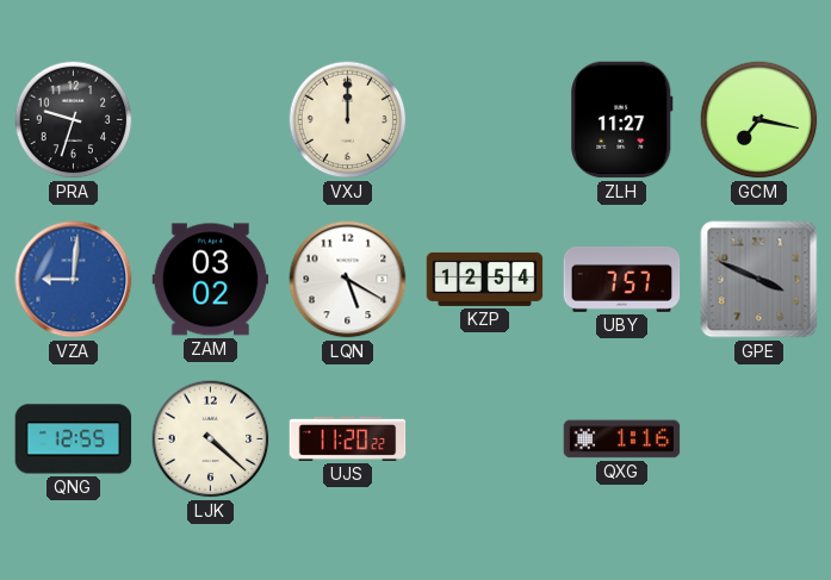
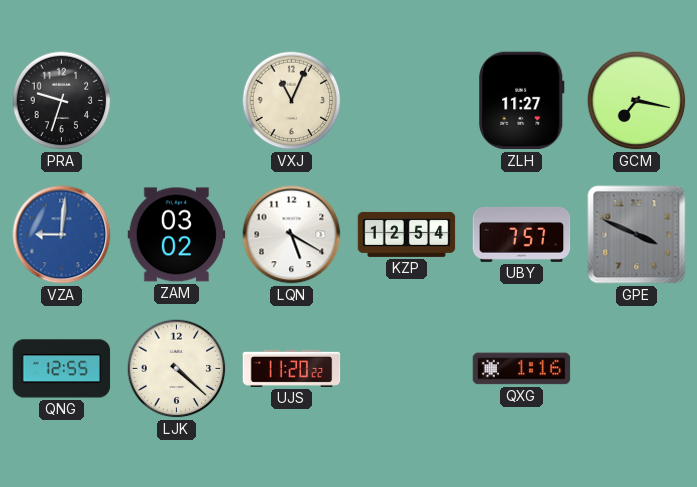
VXJ: 12:00 -> 11:04 (292, 101)
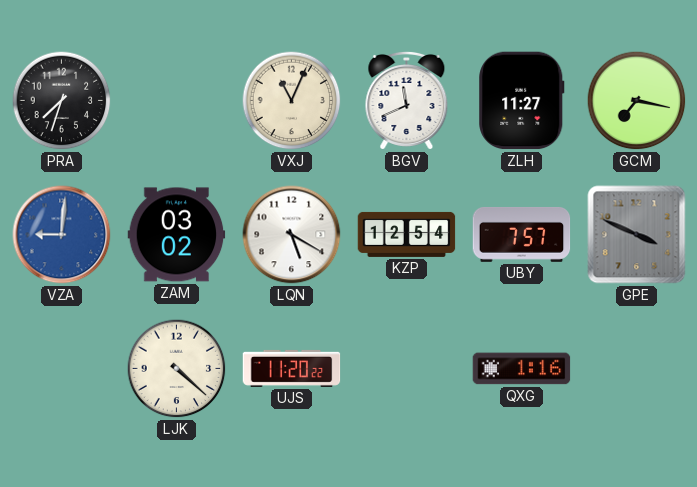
PRA: 9:33 -> 7:33 (62, 101)
BGV: none -> 11:41 (407, 100)
QNG: 12:55 -> none (62, 369)
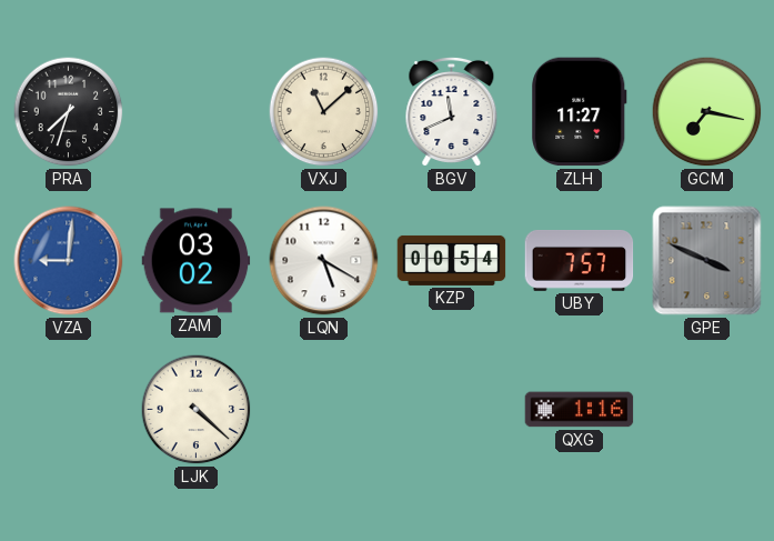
VXJ: 11:04 -> 11:08 (324, 112)
KZP: 12:54 -> 00:54 (452, 260)
UJS: 11:20 -> none (292, 368)
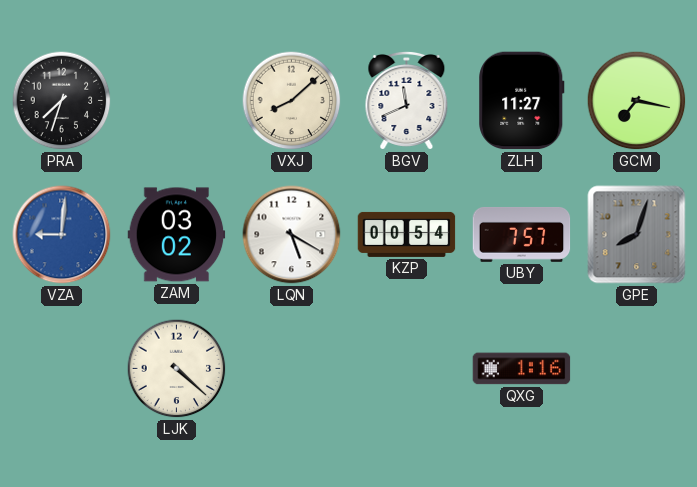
VXJ: 11:08 -> 8:08 (292, 101)
GPE: 3:49 -> 8:03 (637, 235)
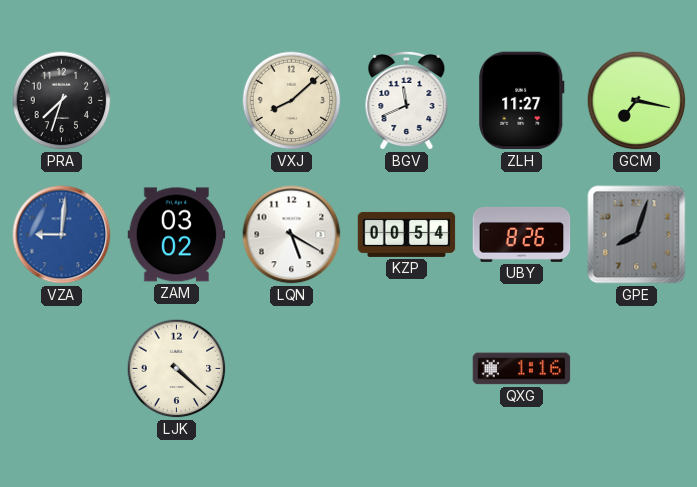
UBY: 7:57 -> 8:26 (522, 234)
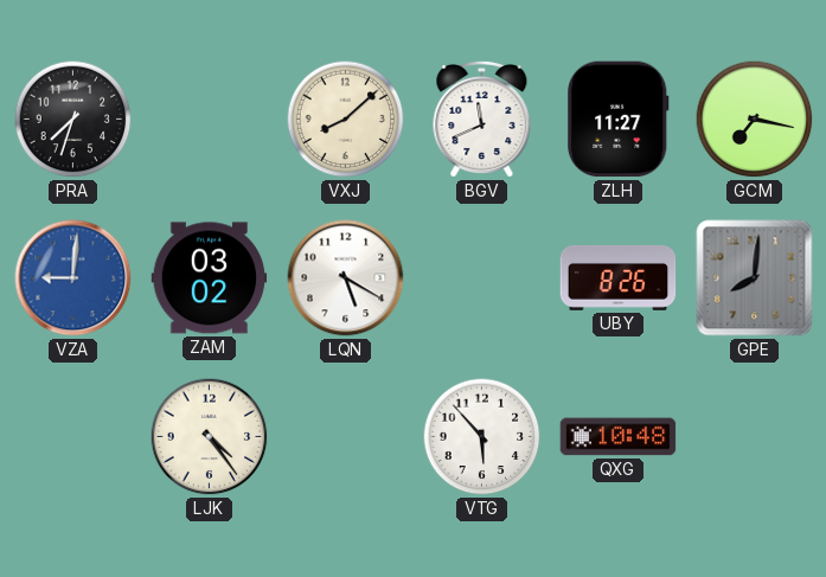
KZP: 00:54 -> none (407, 234)
GPE: 8:03 -> 8:01 (755, 278)
LJK: 4:22 -> 4:24 (210, 437)
VTG: none -> 5:53 (482, 437)
QXG: 1:16 -> 10:48 (619, 437)
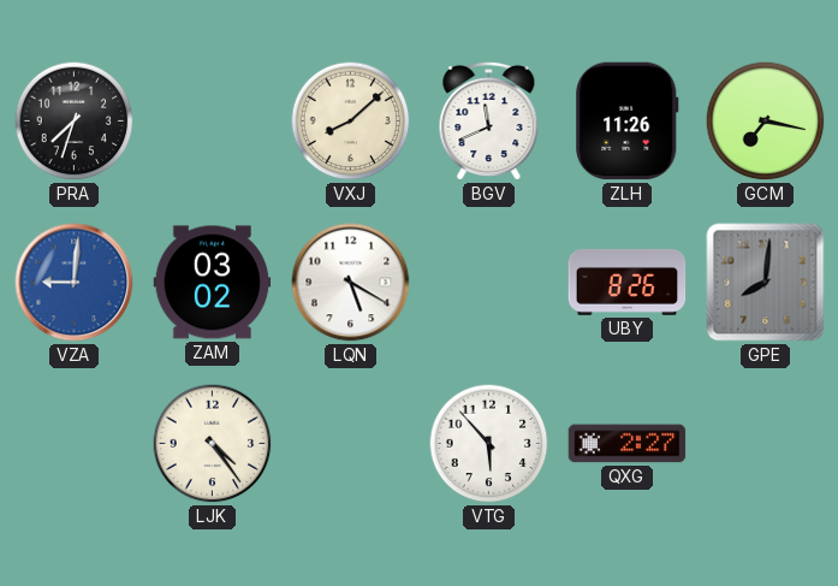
ZLH: 11:27 -> 11:26 (628, 122)
QXG: 10:48 -> 2:27 (628, 444)
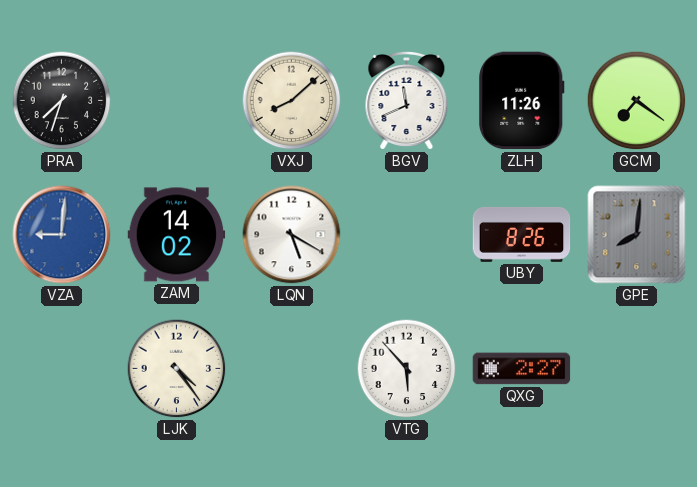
GCM: 7:17 -> 7:21 (637, 101)
ZAM: 03:02 -> 14:02 (177, 235)
